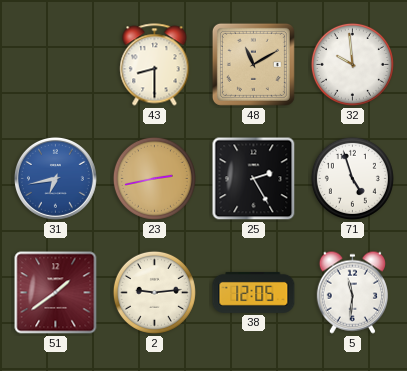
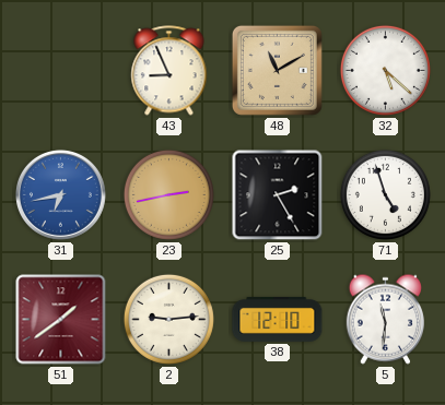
43: 8:30 -> 8:56 (169, 71)
32: 9:59 -> 5:22 (385, 70)
38: 12:05 -> 12:10 (278, 319)
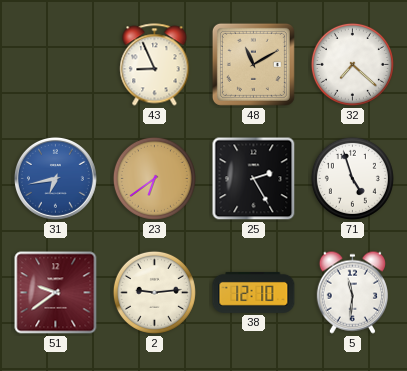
32: 5:22 -> 7:22 (352, 64)
23: 2:43 -> 6:39 (154, 178)
51: 1:39 -> 9:39 (56, 293)
